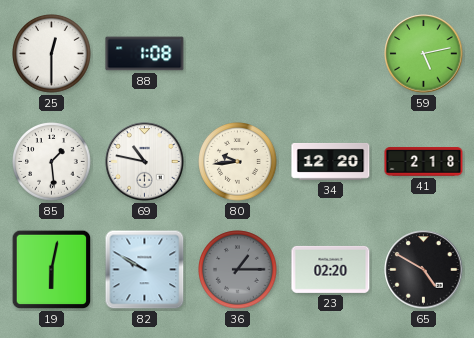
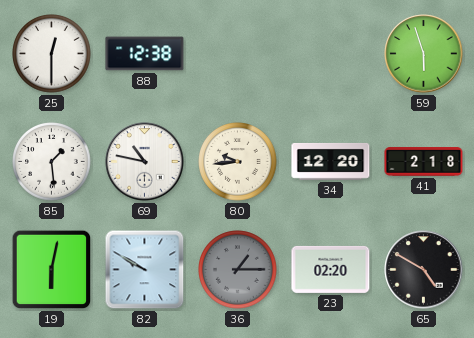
88: 1:08 -> 12:38 (145, 54)
59: 5:13 -> 5:57 (424, 54)
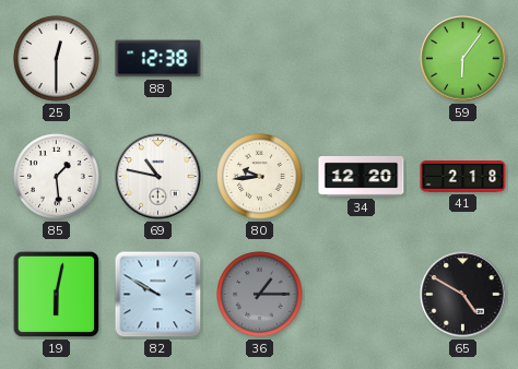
59: 5:57 -> 6:06 (463, 59)
23: 02:20 -> none (331, 269)
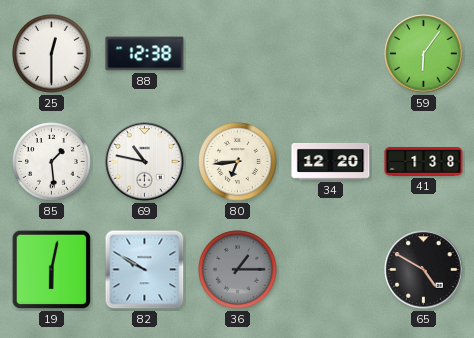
80: 9:44 -> 6:44 (238, 162)
41: 2:18 -> 1:38 (424, 162)
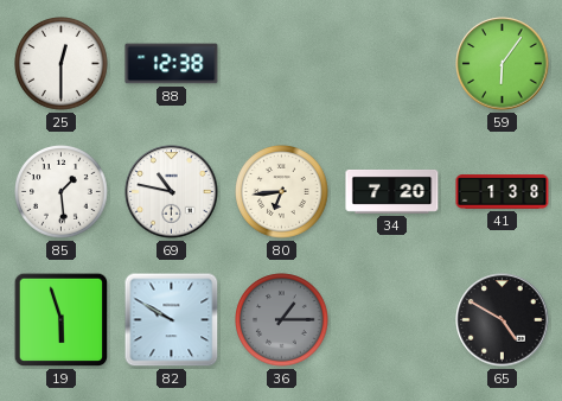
34: 12:20 -> 7:20 (392, 191)
19: 6:02 -> 5:57 (62, 320)
